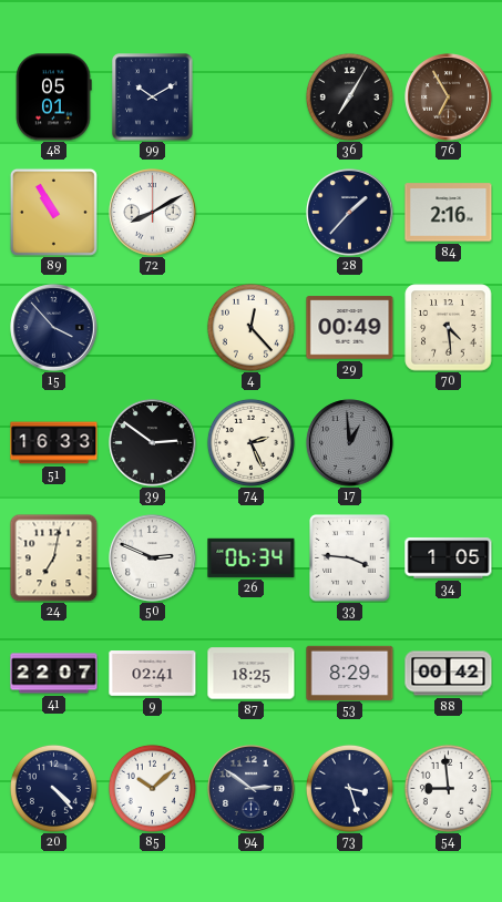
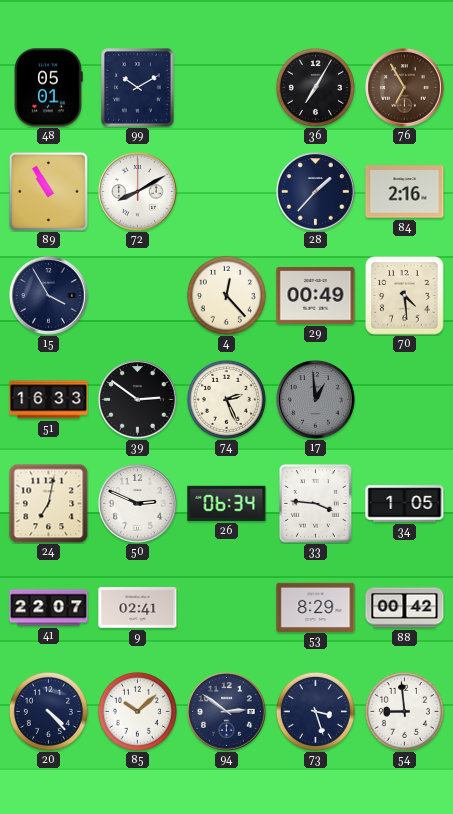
15: 3:53 -> 3:55 (49, 296)
87: 18:25 -> none (252, 674)
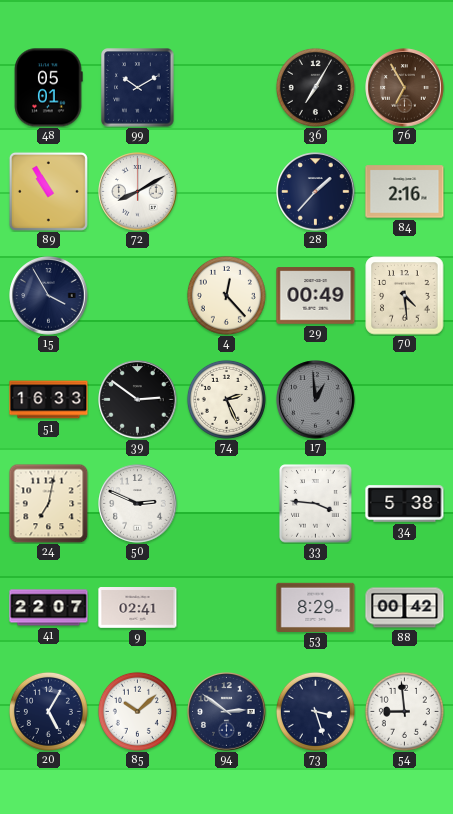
26: 06:34 -> none (227, 503)
34: 1:05 -> 5:38 (405, 504)
20: 4:23 -> 5:05 (48, 711)
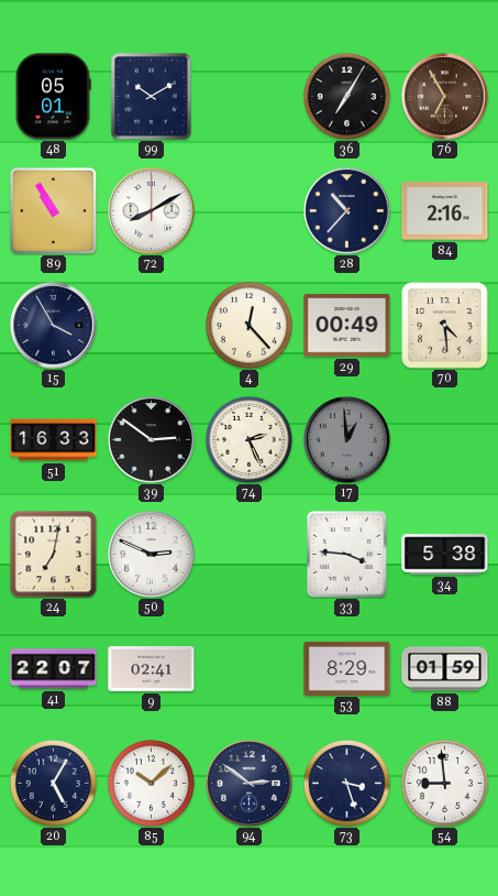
28: 1:37 -> 10:37 (347, 211)
88: 00:42 -> 01:59 (445, 669)
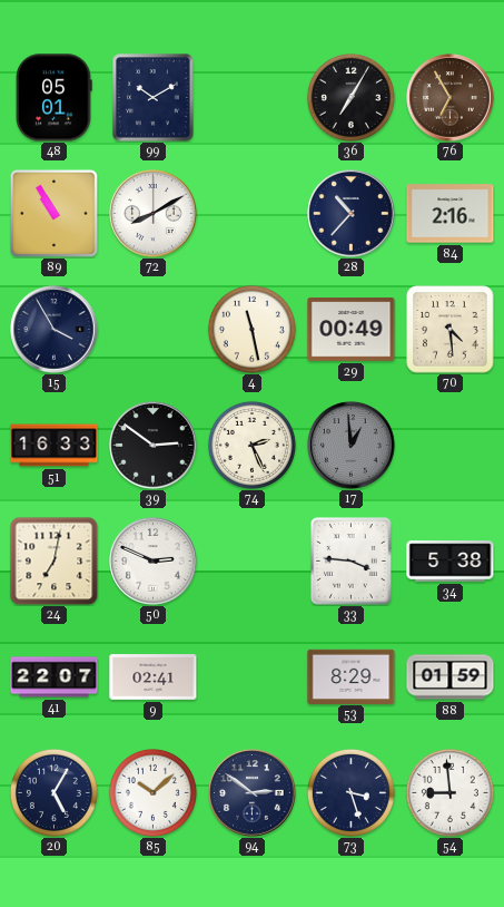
4: 12:23 -> 11:28 (251, 329)
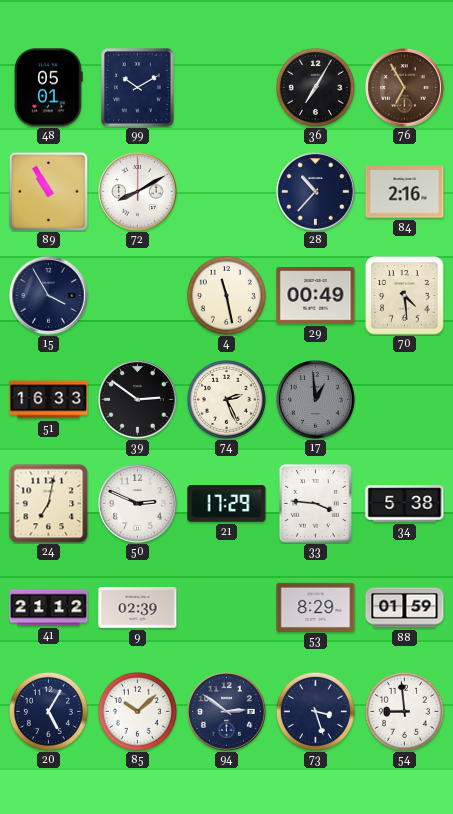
21: none -> 17:29 (227, 504)
41: 22:07 -> 21:12 (49, 608)
9: 02:41 -> 02:39 (138, 608)
